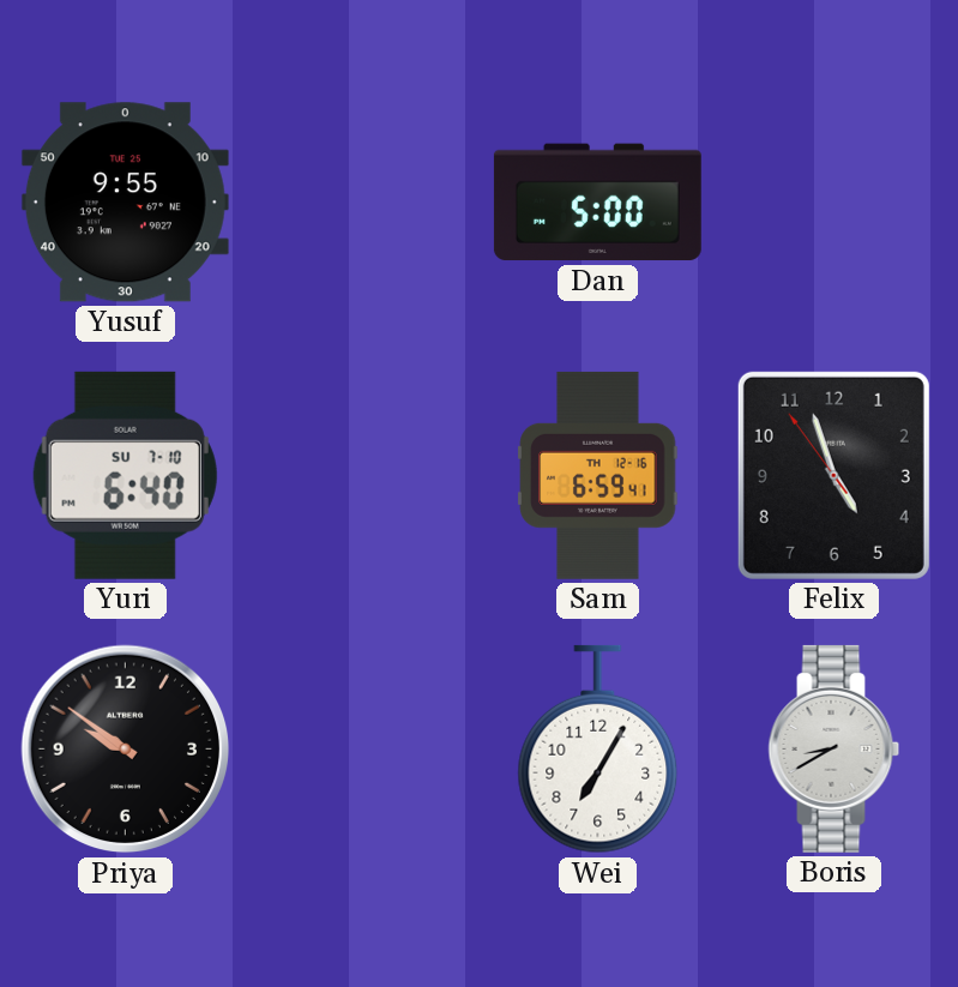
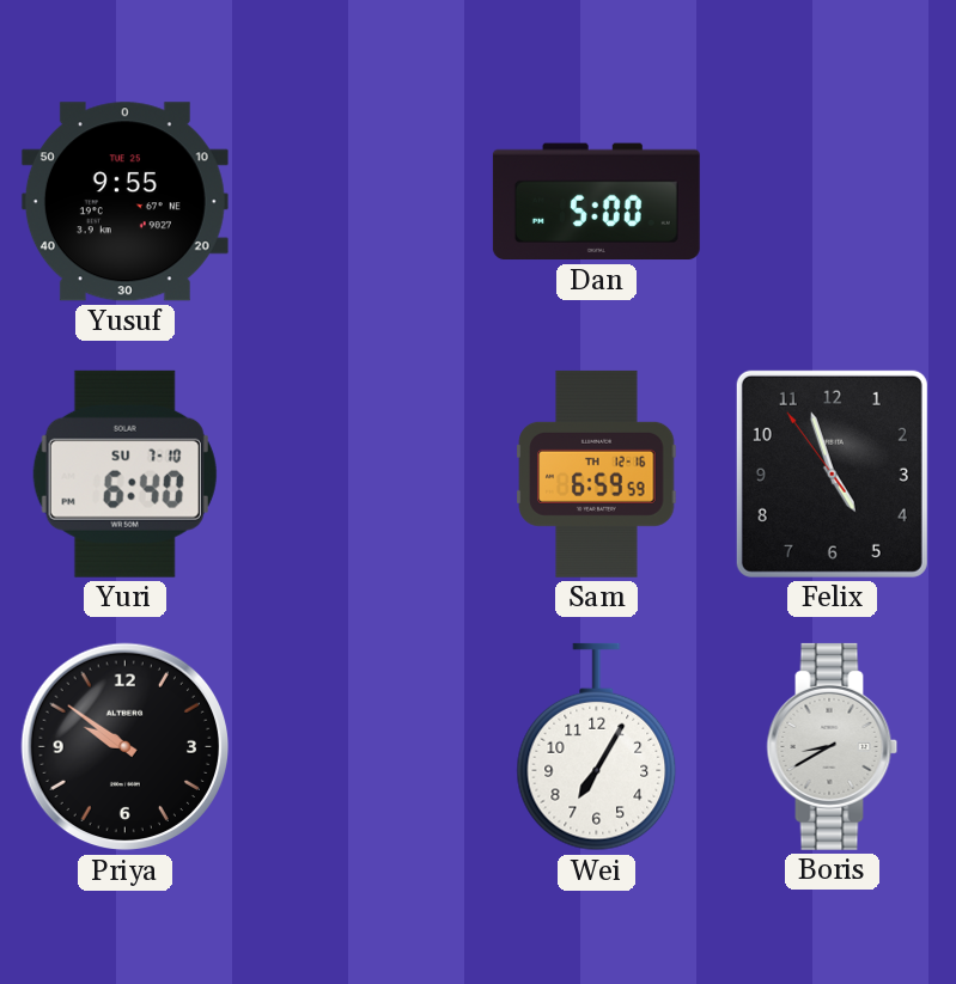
Sam: 6:59:41 -> 6:59:59 (597, 473)
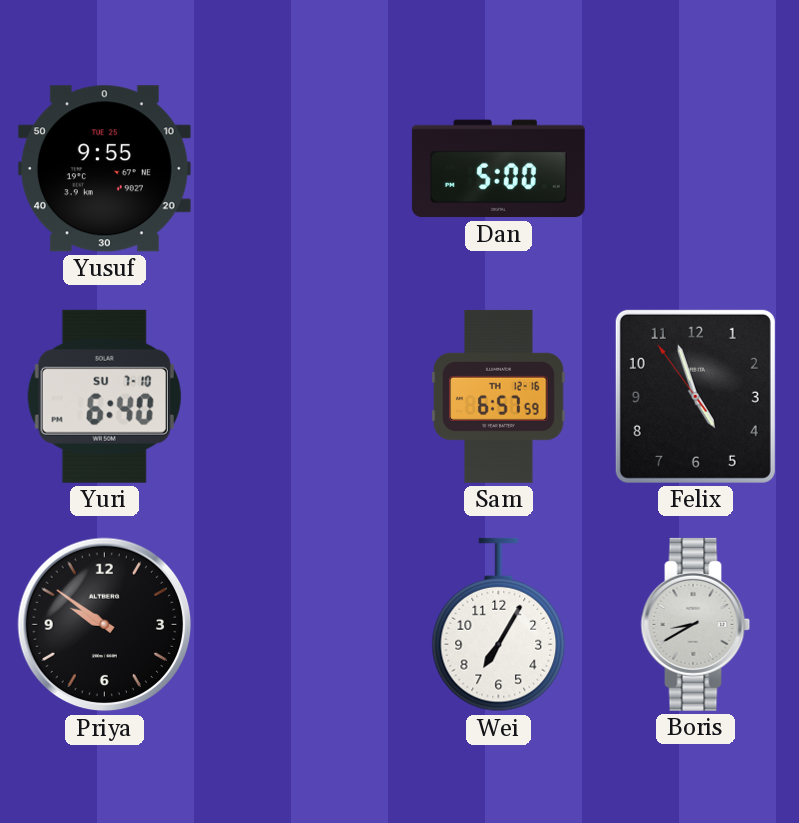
Sam: 6:59 -> 6:57 (499, 396)
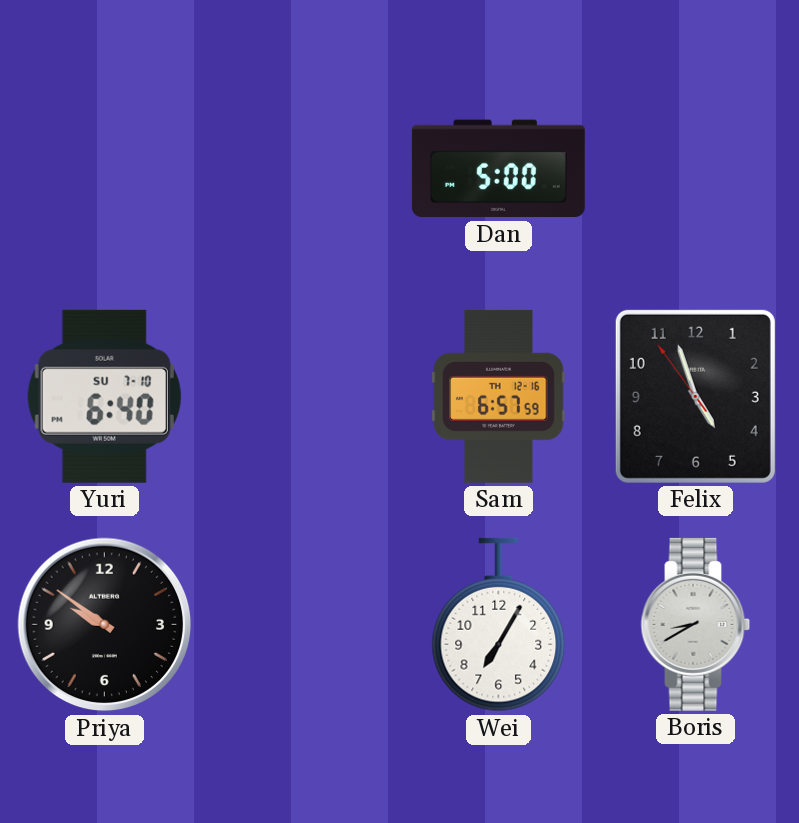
Yusuf: 9:55 -> none (104, 169)
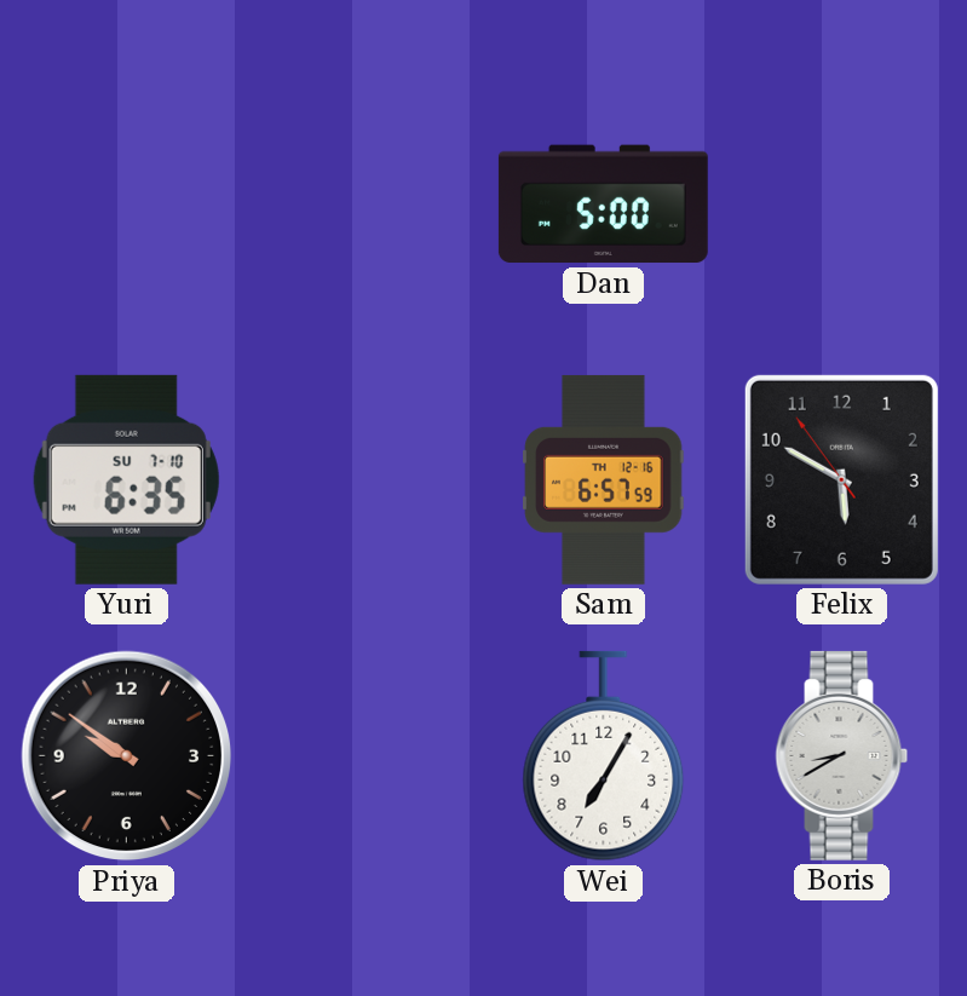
Yuri: 6:40 -> 6:35 (126, 479)
Felix: 4:56 -> 5:49 (841, 479)
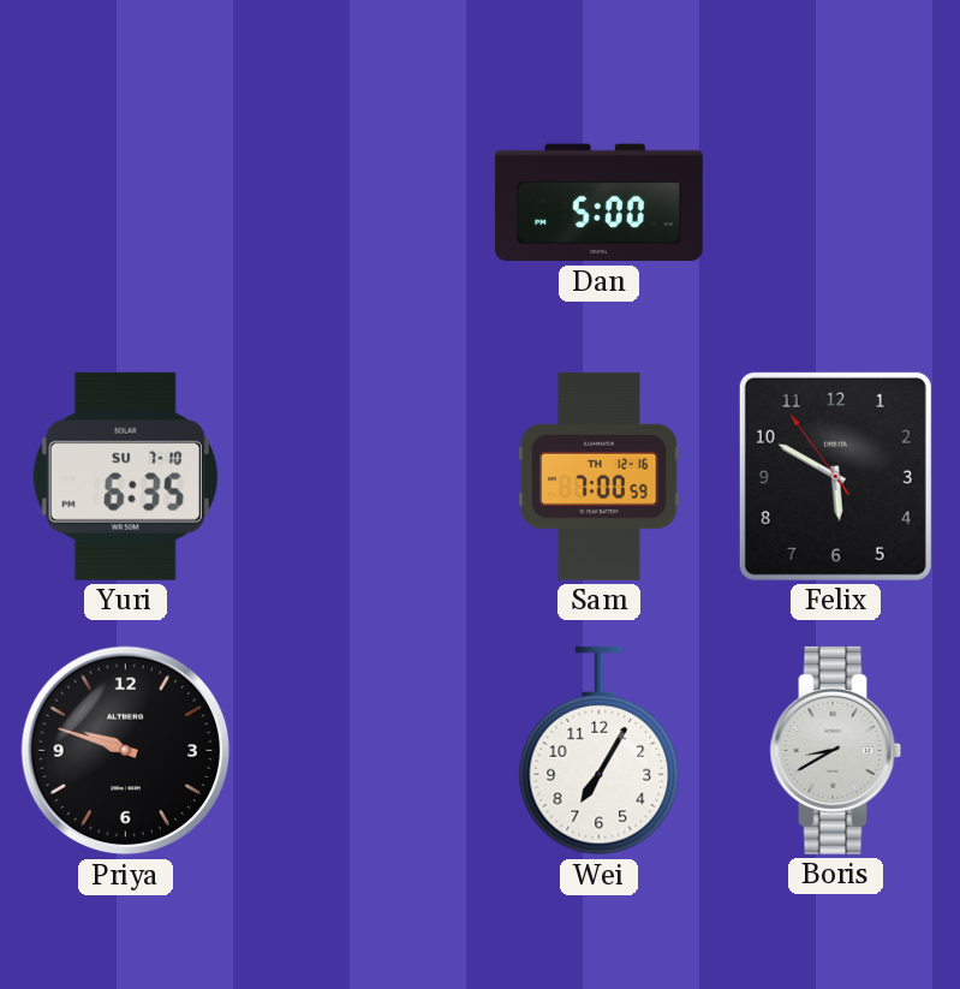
Sam: 6:57 -> 7:00 (600, 476)
Priya: 9:51 -> 9:48 (126, 751)
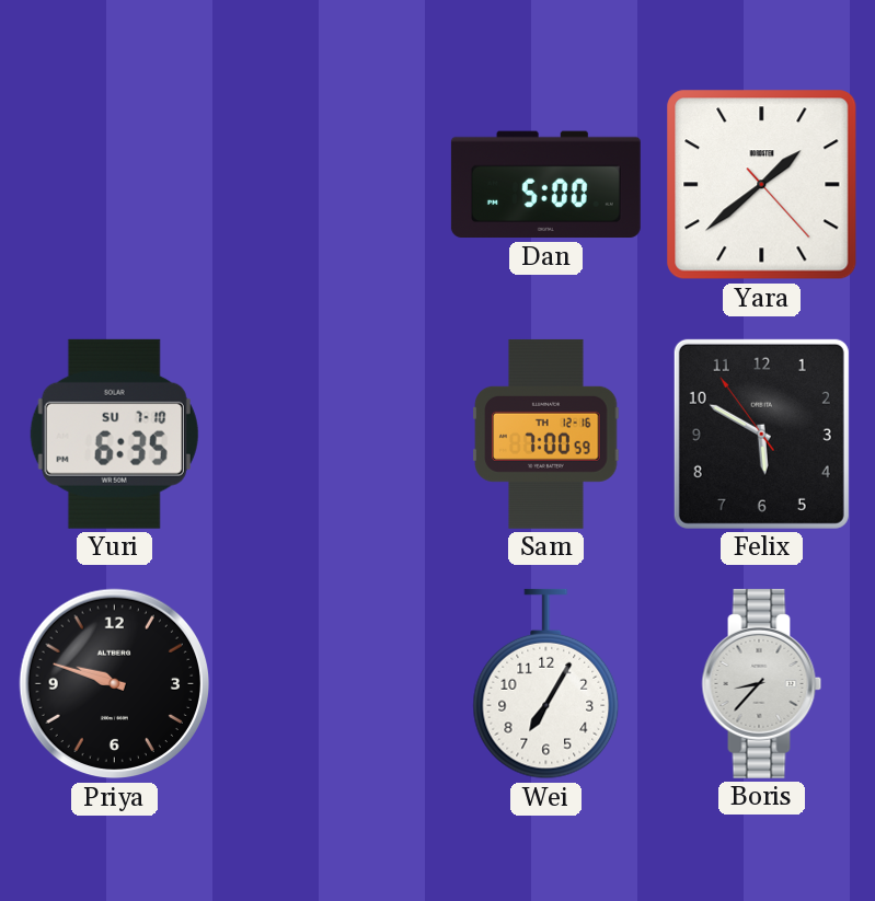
Yara: none -> 1:38 (762, 185)
Boris: 8:40 -> 8:37 (762, 683)
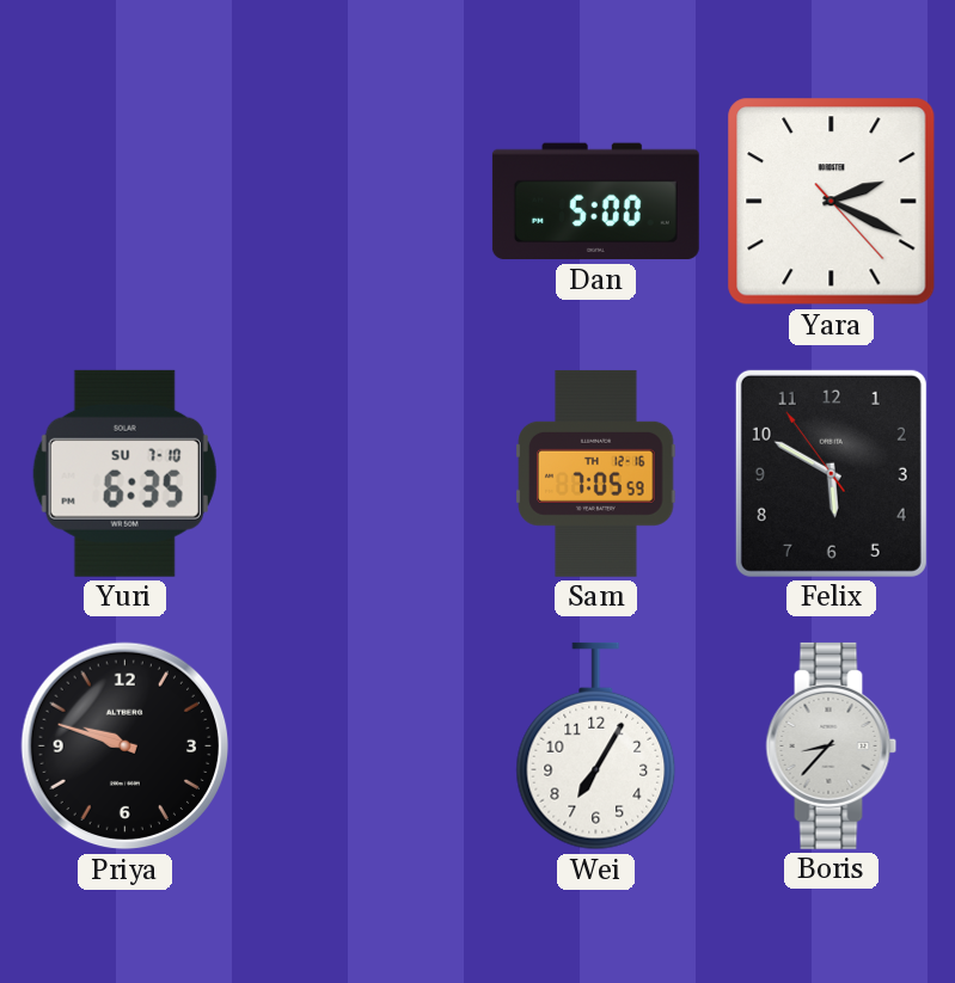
Yara: 1:38 -> 2:19 (832, 202)
Sam: 7:00 -> 7:05 (596, 473)
